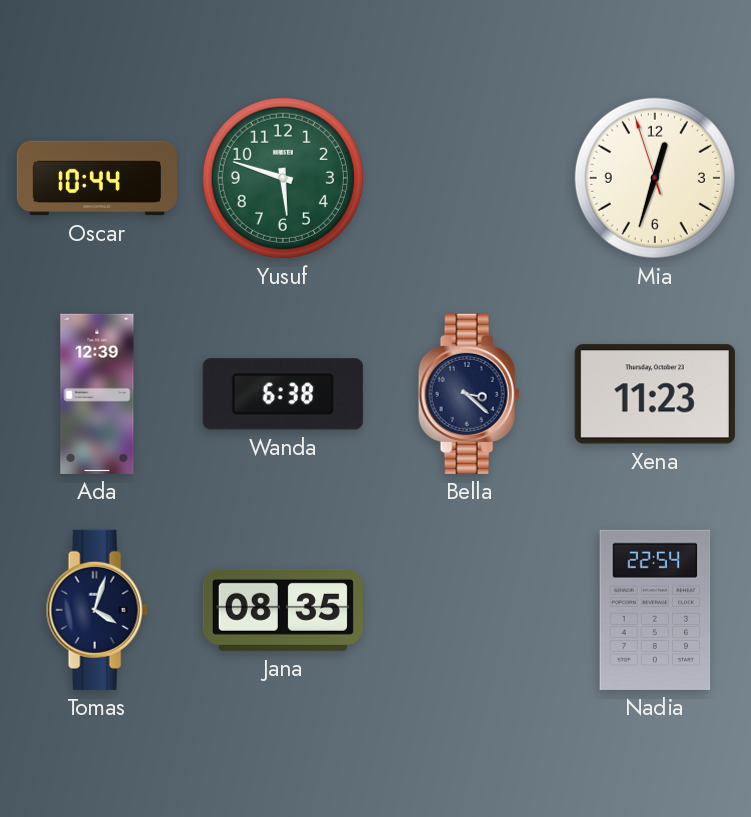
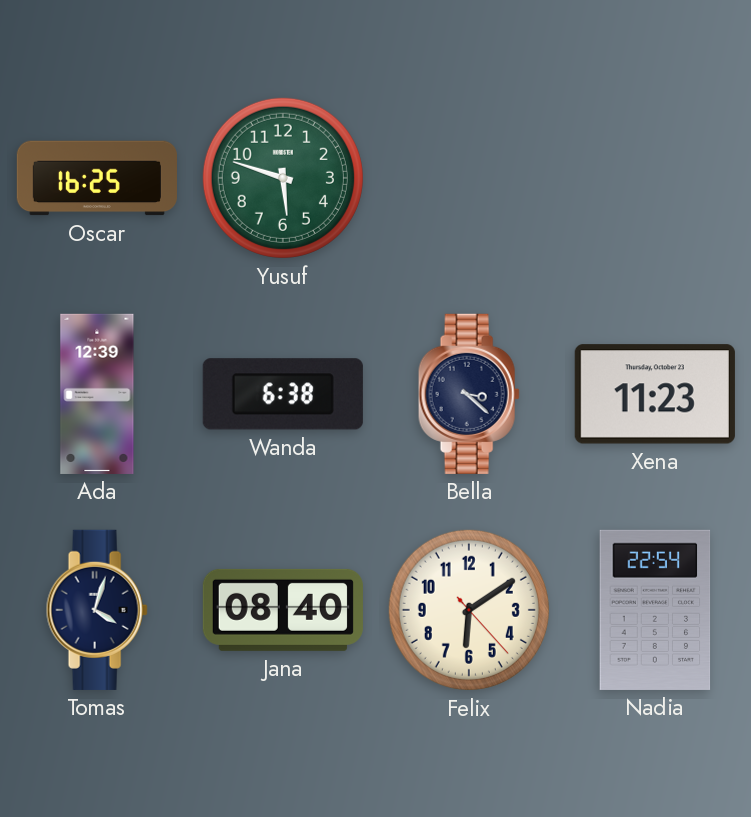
Oscar: 10:44 -> 16:25 (97, 178)
Mia: 12:32 -> none (655, 178)
Jana: 08:35 -> 08:40 (283, 610)
Felix: none -> 6:09 (469, 610)
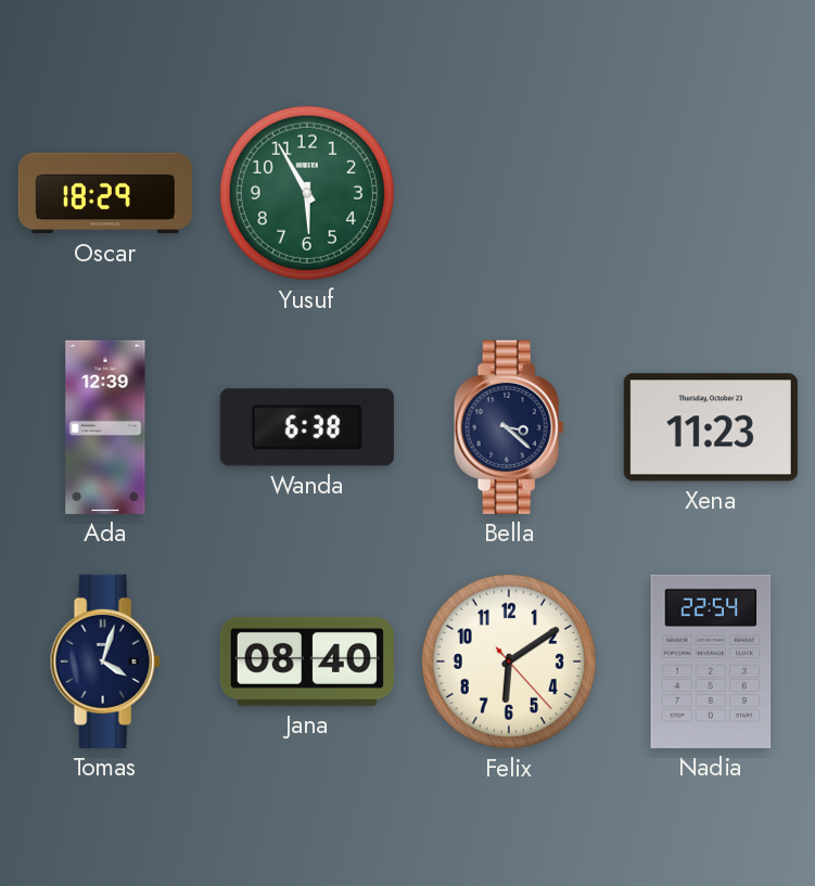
Oscar: 16:25 -> 18:29 (105, 193)
Yusuf: 5:48 -> 5:55 (307, 193)
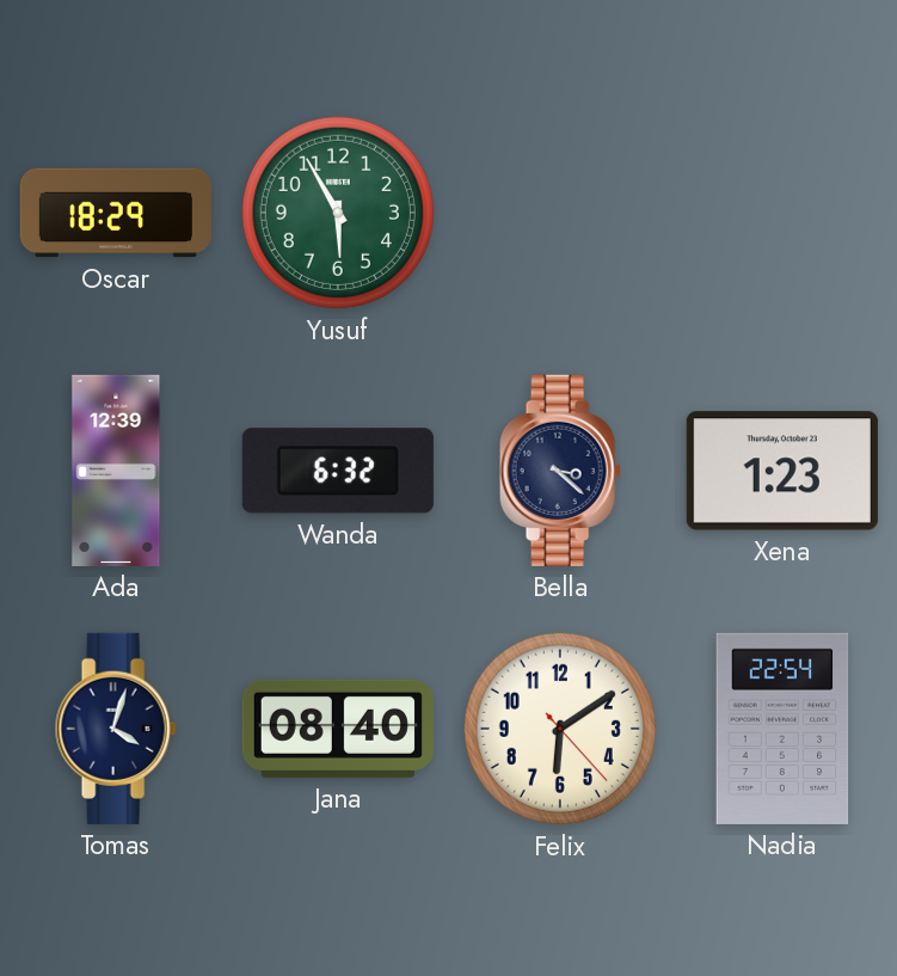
Wanda: 6:38 -> 6:32 (338, 471)
Xena: 11:23 -> 1:23 (782, 471)
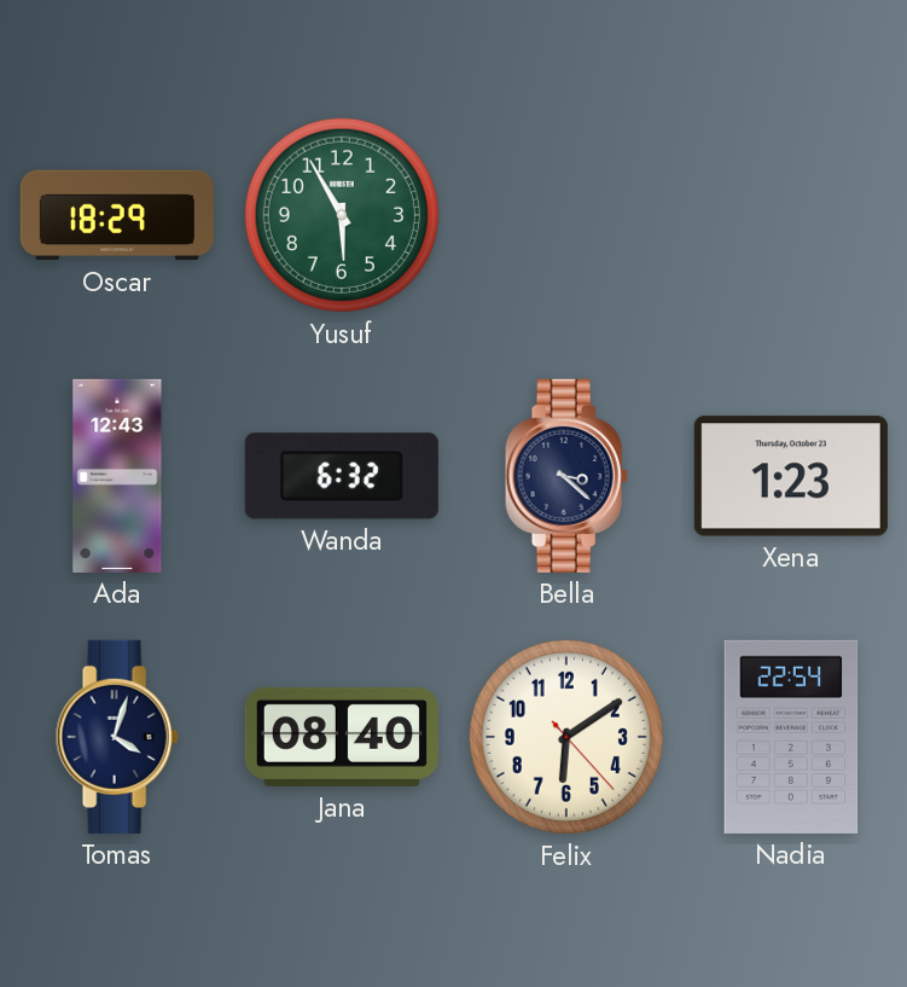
Ada: 12:39 -> 12:43 (117, 476)
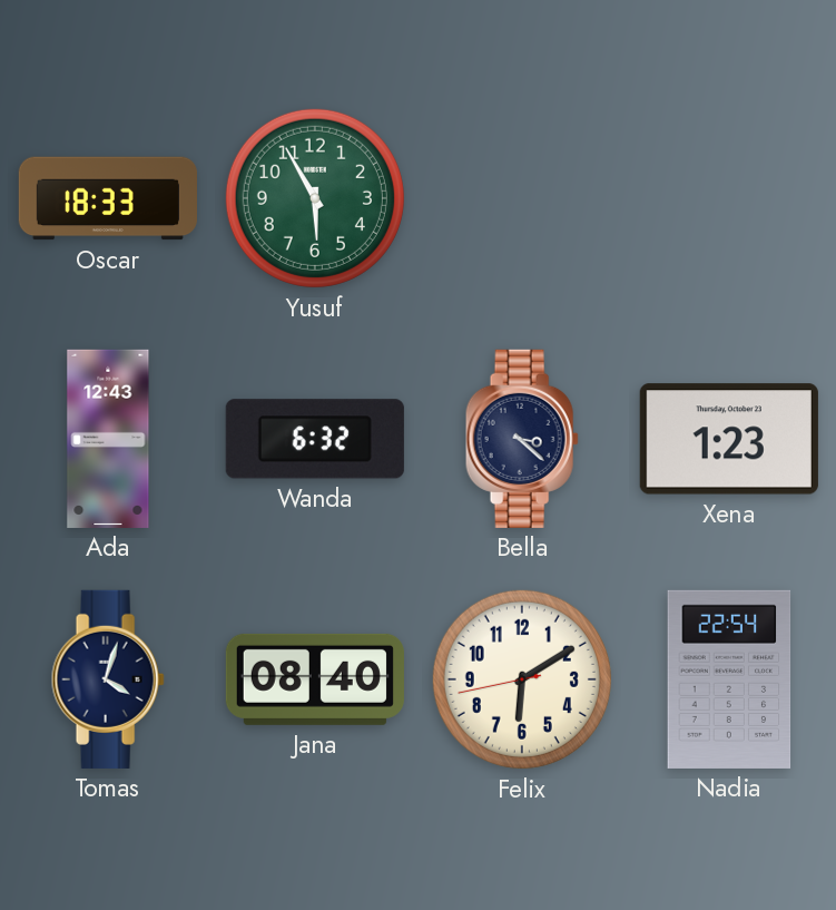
Oscar: 18:29 -> 18:33 (108, 198)
Felix: 6:09:23 -> 6:09:43 (522, 679)
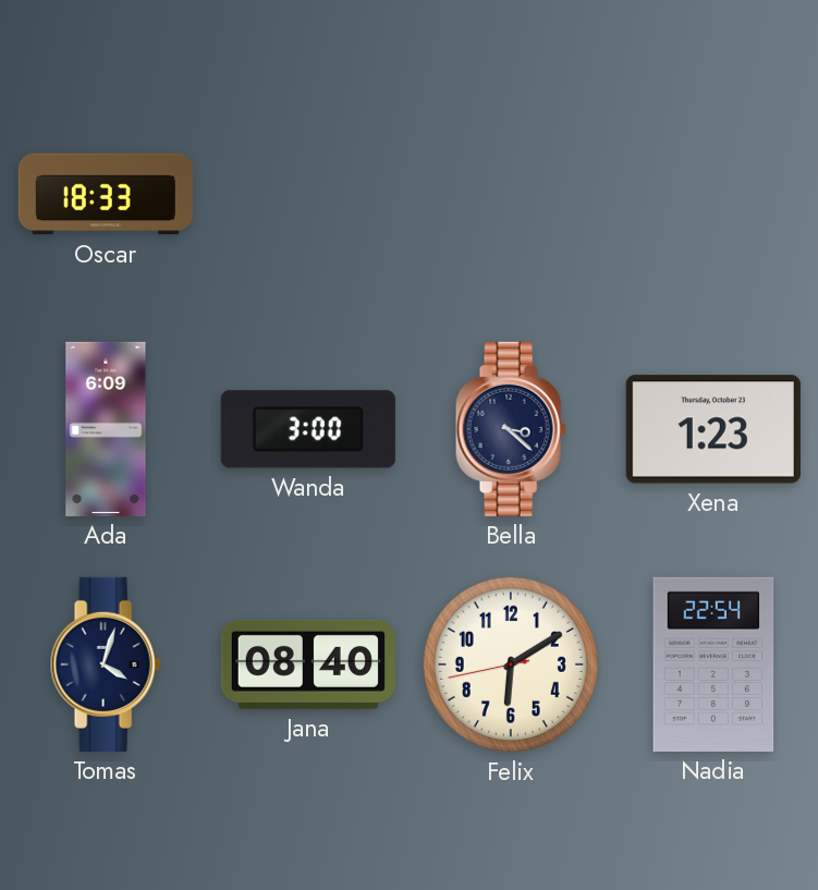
Yusuf: 5:55 -> none (315, 198)
Ada: 12:43 -> 6:09 (106, 429)
Wanda: 6:32 -> 3:00 (308, 429)
